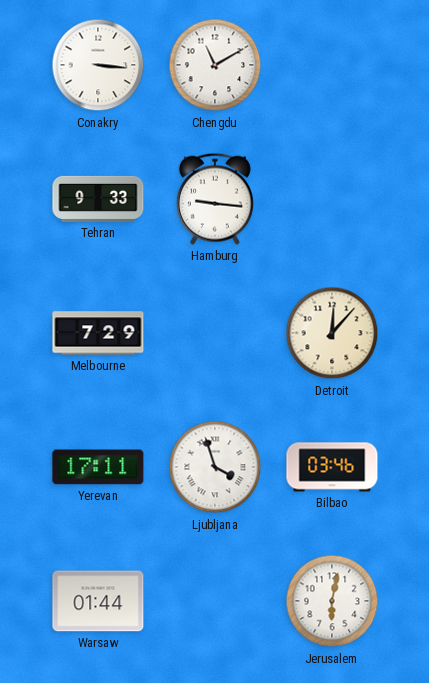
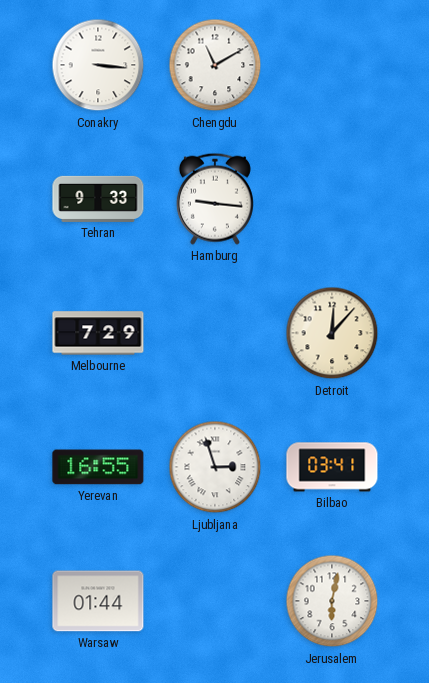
Yerevan: 17:11 -> 16:55 (98, 467)
Ljubljana: 3:57 -> 2:57 (215, 467)
Bilbao: 03:46 -> 03:41 (332, 467)
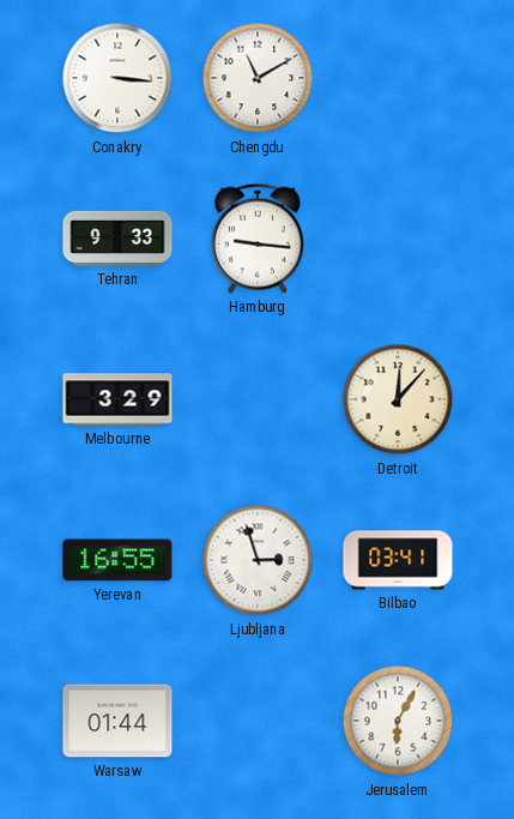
Melbourne: 7:29 -> 3:29 (117, 399)
Jerusalem: 6:02 -> 6:05 (398, 721)
